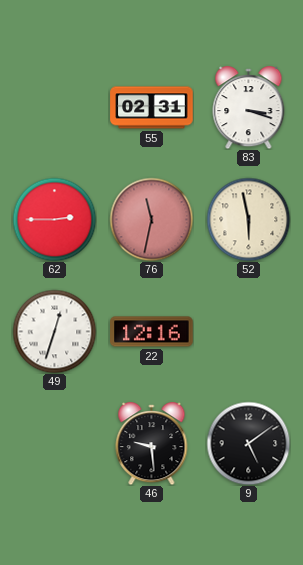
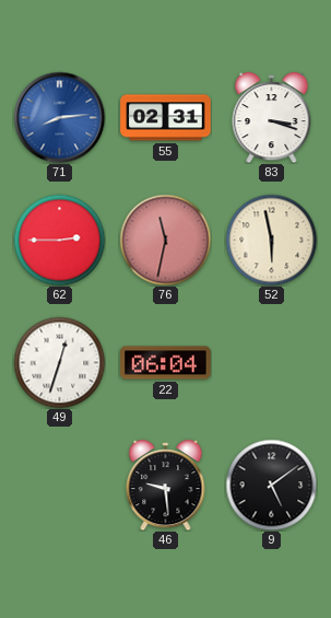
71: none -> 8:14 (59, 117)
22: 12:16 -> 06:04 (166, 363)
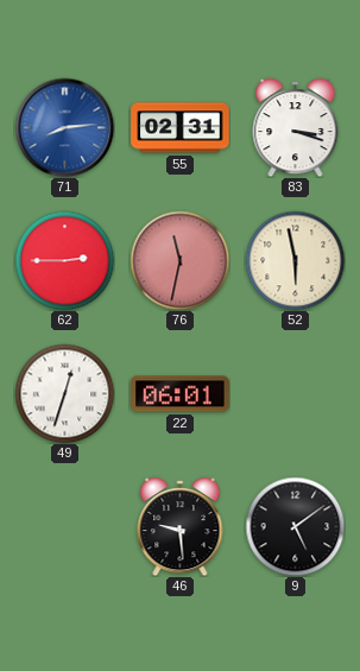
22: 06:04 -> 06:01 (181, 394)
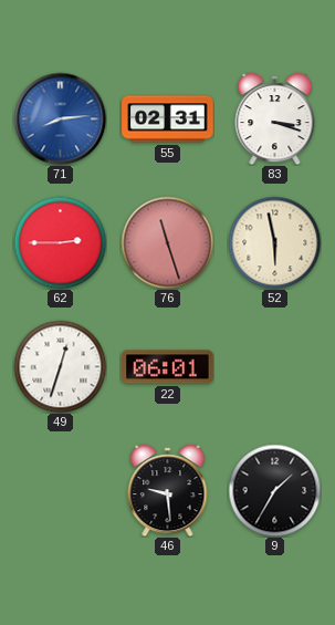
76: 11:32 -> 11:27 (167, 242)
9: 5:09 -> 1:35 (274, 490)
